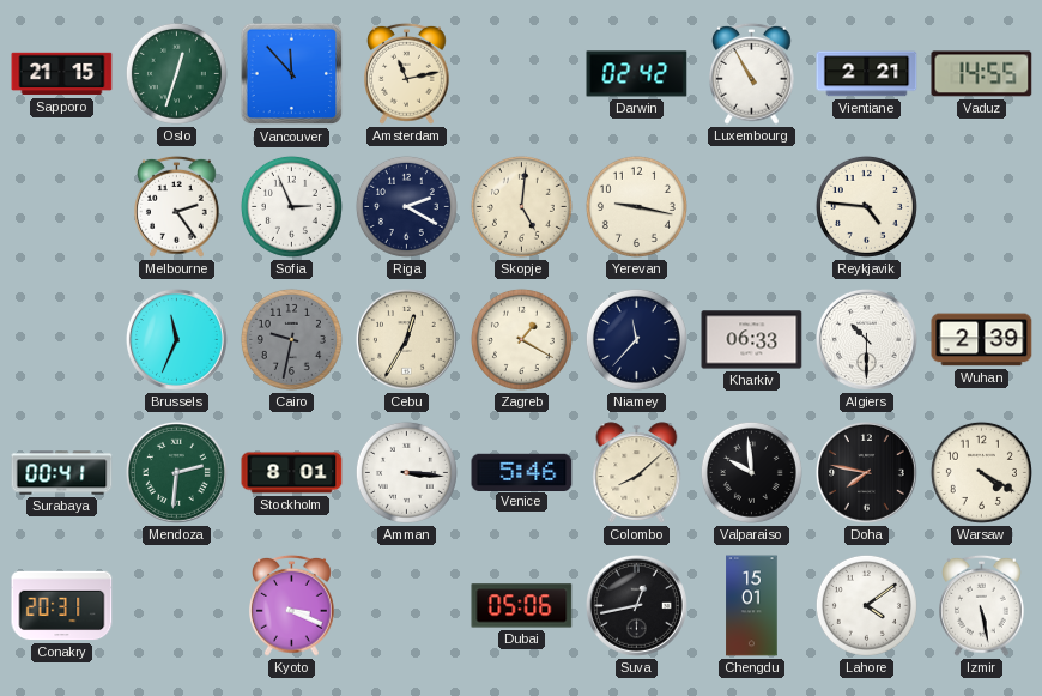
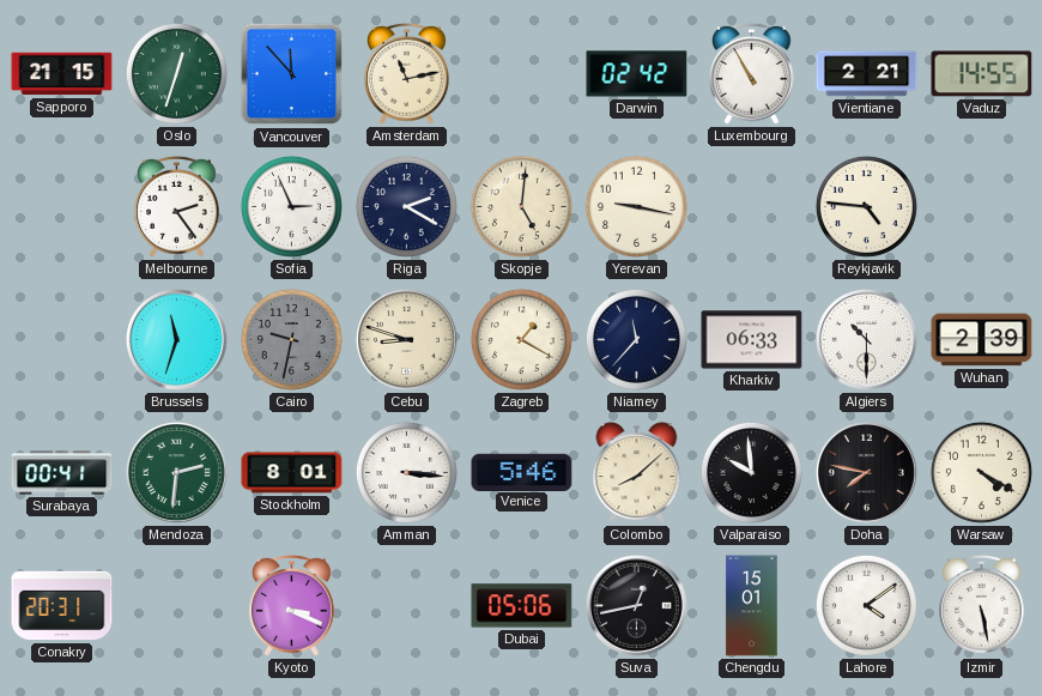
Brussels: 11:34 -> 11:33 (176, 339)
Cebu: 12:35 -> 8:48 (406, 339)
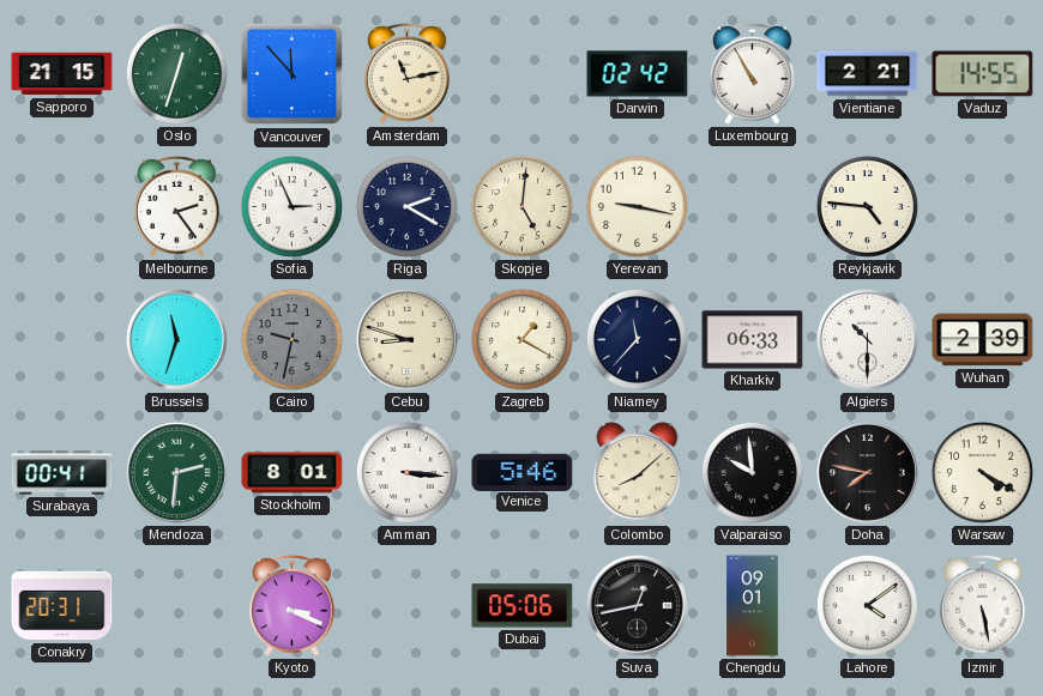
Chengdu: 15:01 -> 09:01 (753, 606)
